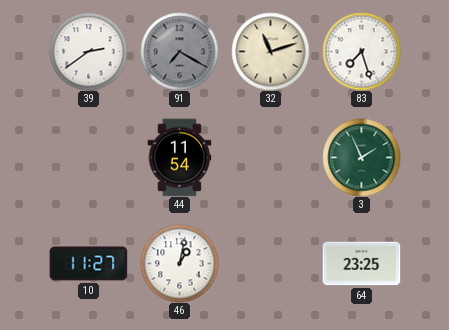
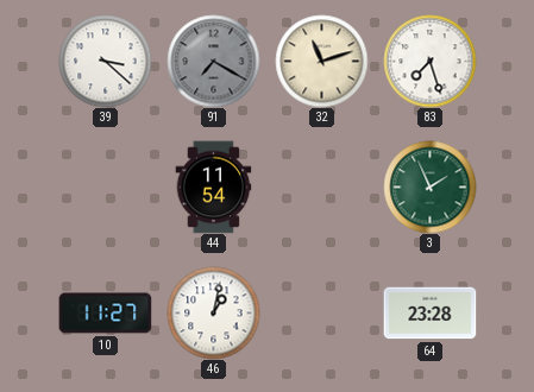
39: 2:39 -> 3:22 (105, 61)
64: 23:25 -> 23:28 (429, 314)
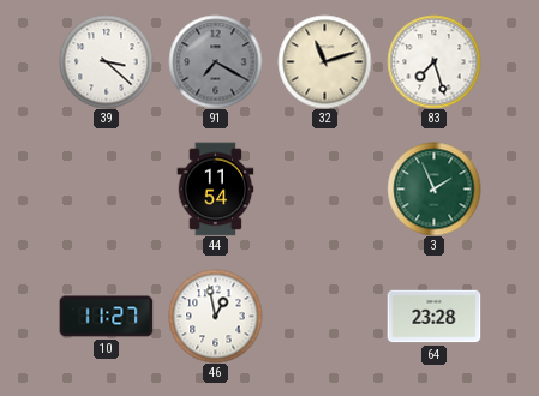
46: 1:02 -> 12:58 (215, 316)
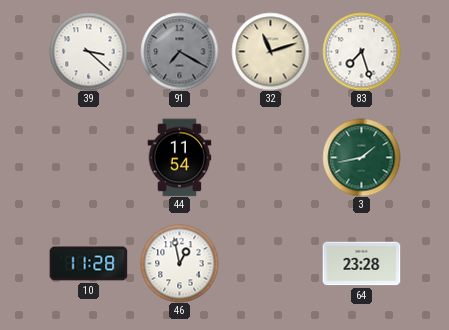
3: 1:56 -> 1:43 (361, 157)
10: 11:27 -> 11:28 (88, 264)
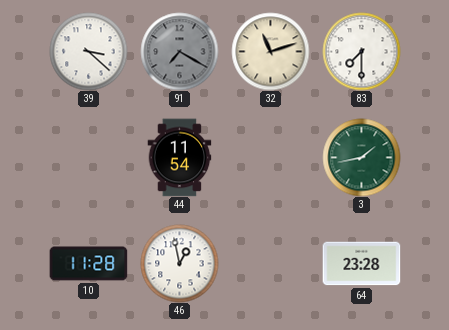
83: 7:27 -> 7:30 (361, 51)
